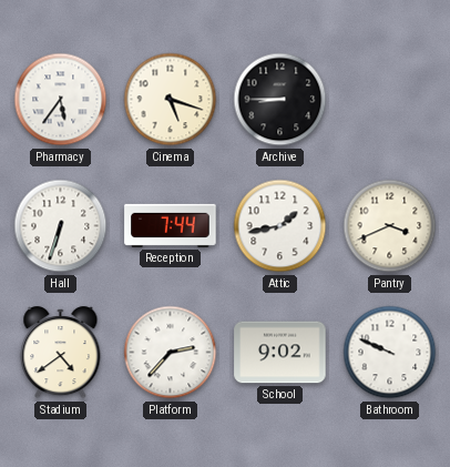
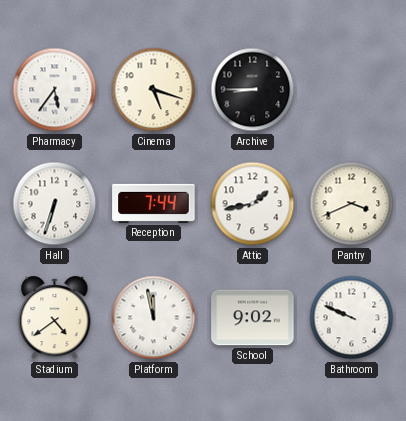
Platform: 2:37 -> 11:58 (154, 318)
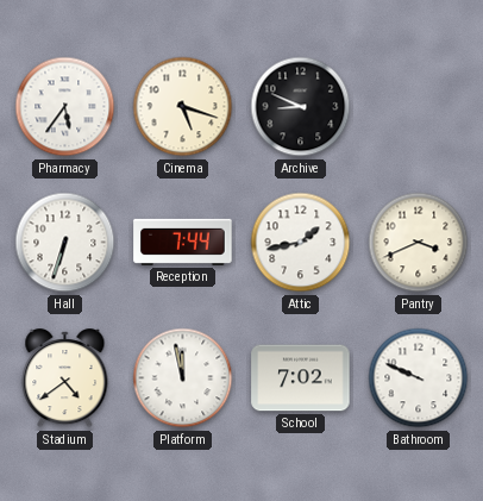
Archive: 8:45 -> 8:49 (301, 107)
School: 9:02 -> 7:02 (301, 378)
